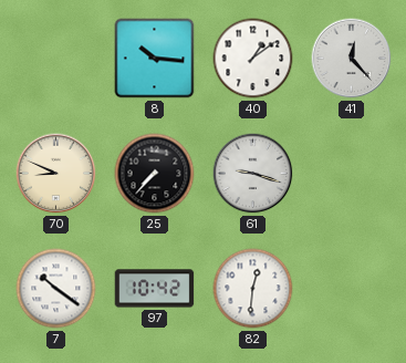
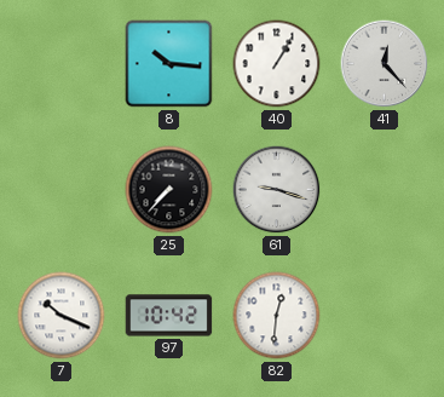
40: 1:09 -> 1:05 (277, 64)
70: 8:49 -> none (56, 174)
7: 10:21 -> 10:19 (62, 316)
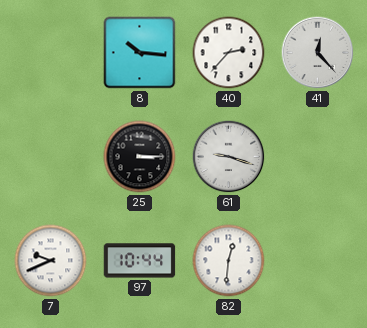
40: 1:05 -> 2:37 (229, 53)
25: 7:37 -> 3:15 (140, 157)
7: 10:19 -> 9:41 (51, 261)
97: 10:42 -> 10:44 (140, 261)
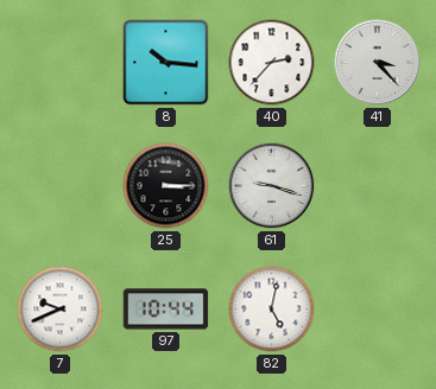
41: 12:23 -> 3:23 (378, 63)
82: 12:31 -> 5:02 (272, 310)
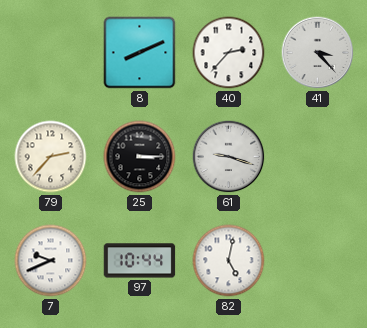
8: 10:16 -> 8:11 (140, 53)
79: none -> 2:37 (51, 157)
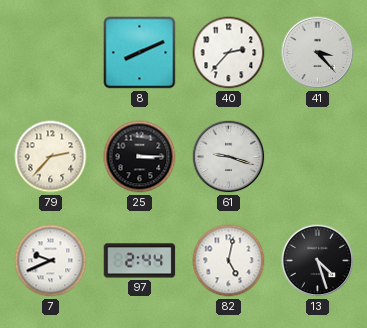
97: 10:44 -> 2:44 (140, 261)
13: none -> 4:27 (318, 261)
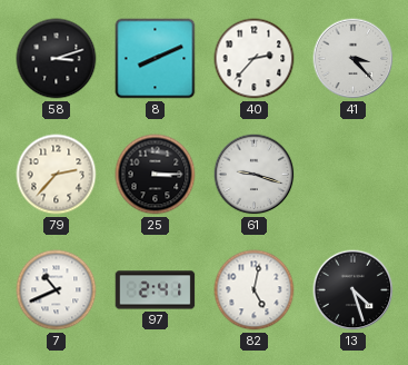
58: none -> 3:12 (57, 59)
7: 9:41 -> 10:41 (57, 290)
97: 2:44 -> 2:41 (156, 290)
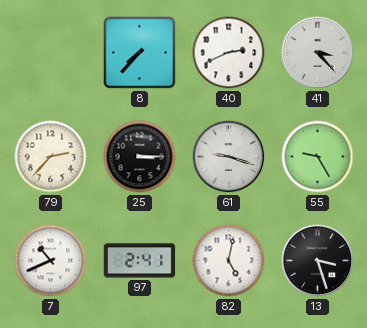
58: 3:12 -> none (57, 59)
8: 8:11 -> 7:37 (140, 53)
40: 2:37 -> 2:41 (229, 53)
55: none -> 9:25 (318, 157)
13: 4:27 -> 3:27 (318, 261)
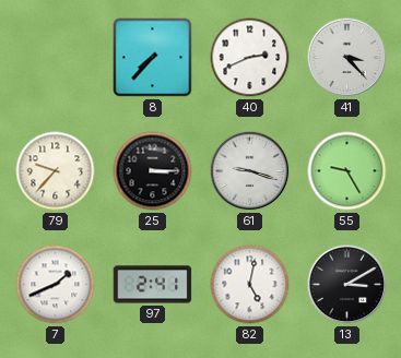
79: 2:37 -> 9:37 (56, 171)
7: 10:41 -> 1:41 (56, 285)
13: 3:27 -> 3:10 (347, 285)
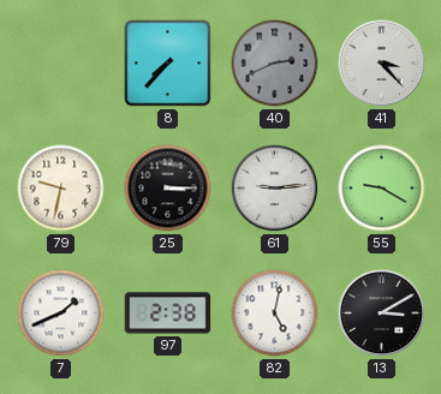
40 dial: white -> grey (275, 64)
79: 9:37 -> 9:32 (61, 189)
61: 9:18 -> 9:14 (275, 189)
55: 9:25 -> 9:20 (382, 189)
97: 2:41 -> 2:38 (168, 314)
